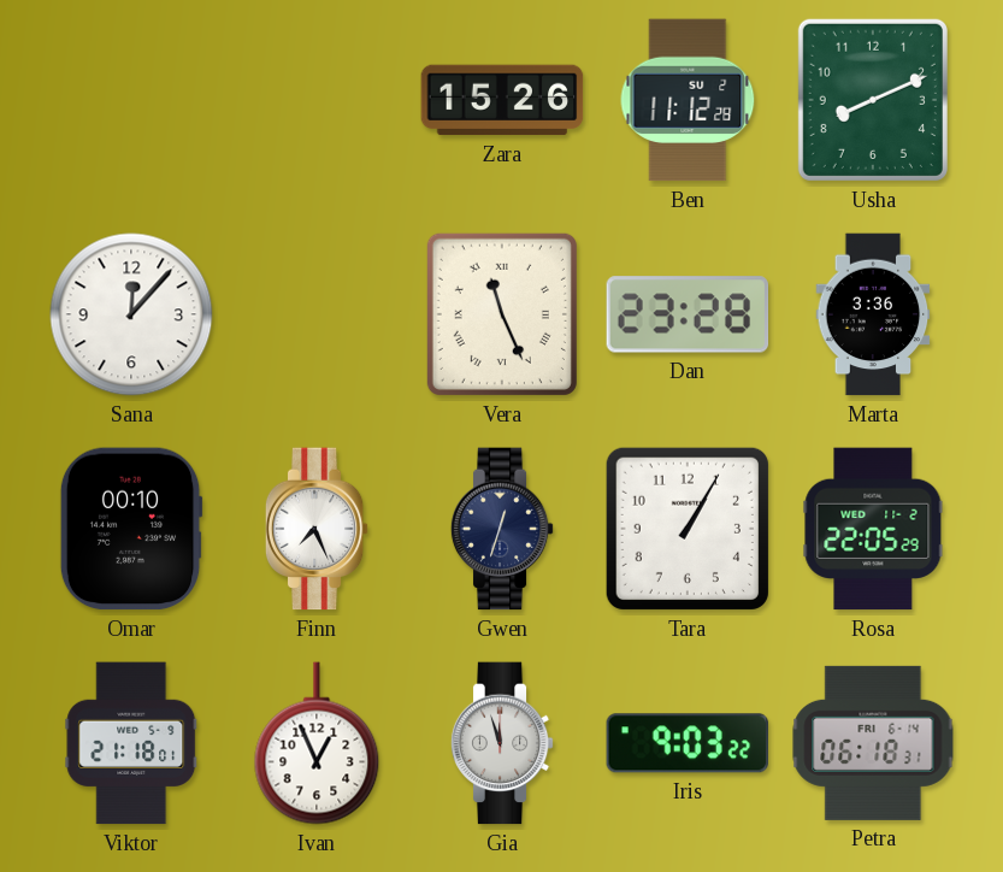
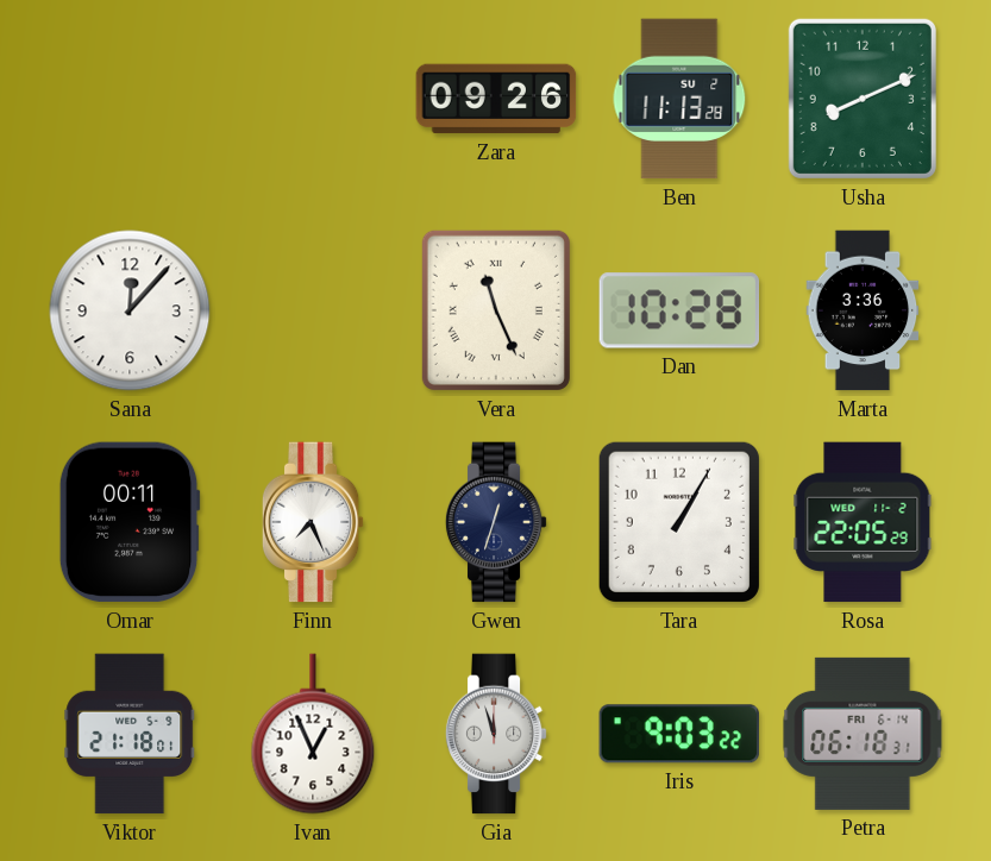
Zara: 15:26 -> 09:26 (496, 99)
Ben: 11:12 -> 11:13 (679, 99)
Dan: 23:28 -> 10:28 (679, 310)
Omar: 00:10 -> 00:11 (130, 522)
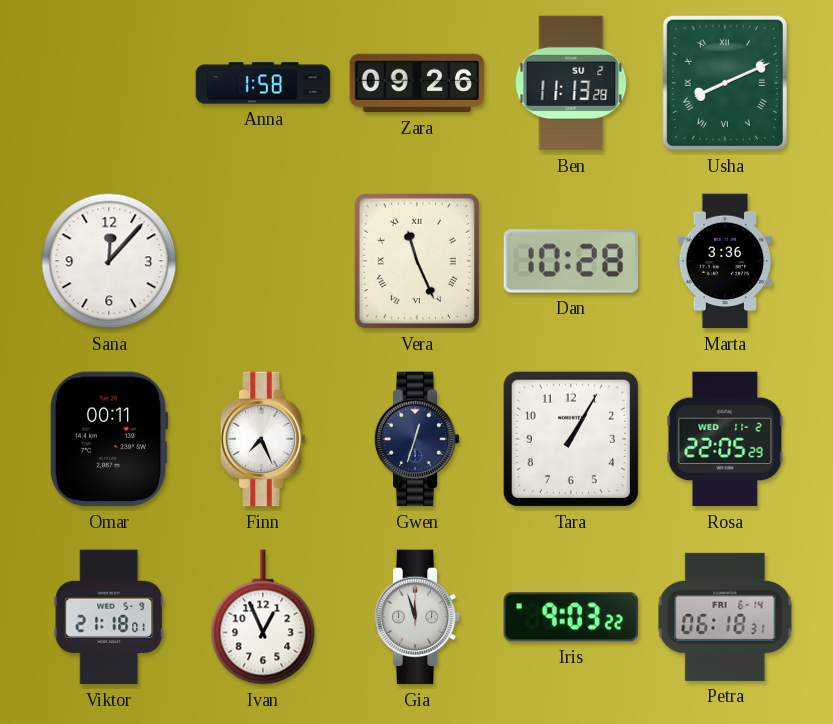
Anna: none -> 1:58 (263, 83)
Usha numerals: Arabic -> Roman (725, 83)
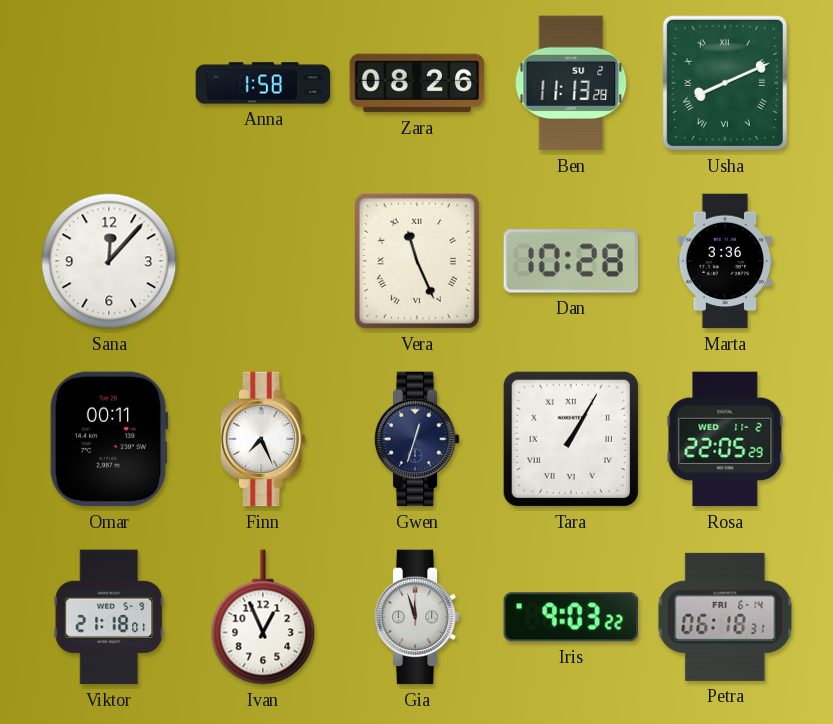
Zara: 09:26 -> 08:26 (417, 83)
Tara numerals: Arabic -> Roman (571, 439)
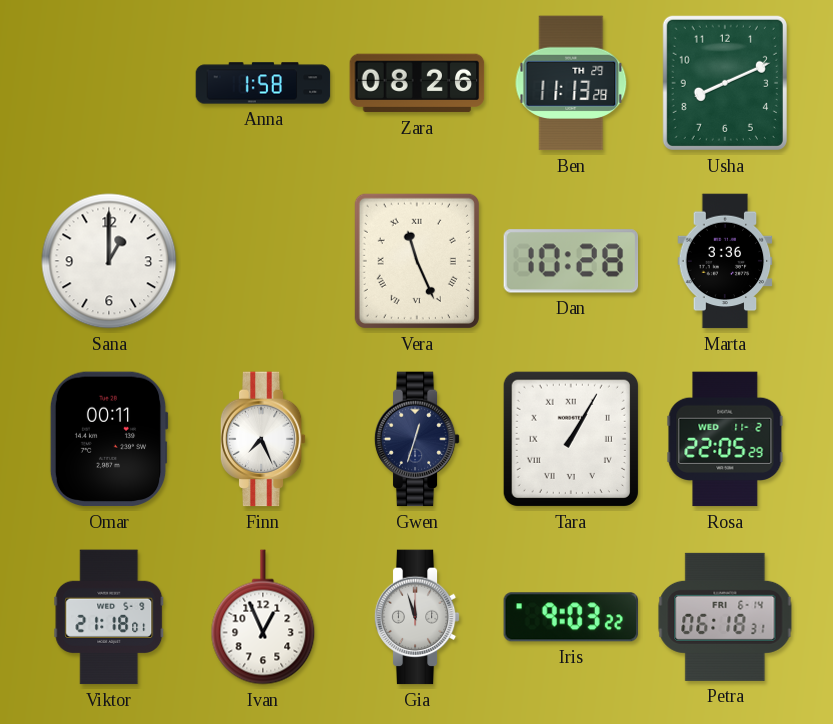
Ben date: SU 2 -> TH 29 (571, 83)
Usha numerals: Roman -> Arabic (725, 83)
Sana: 12:07 -> 1:00 (109, 261)
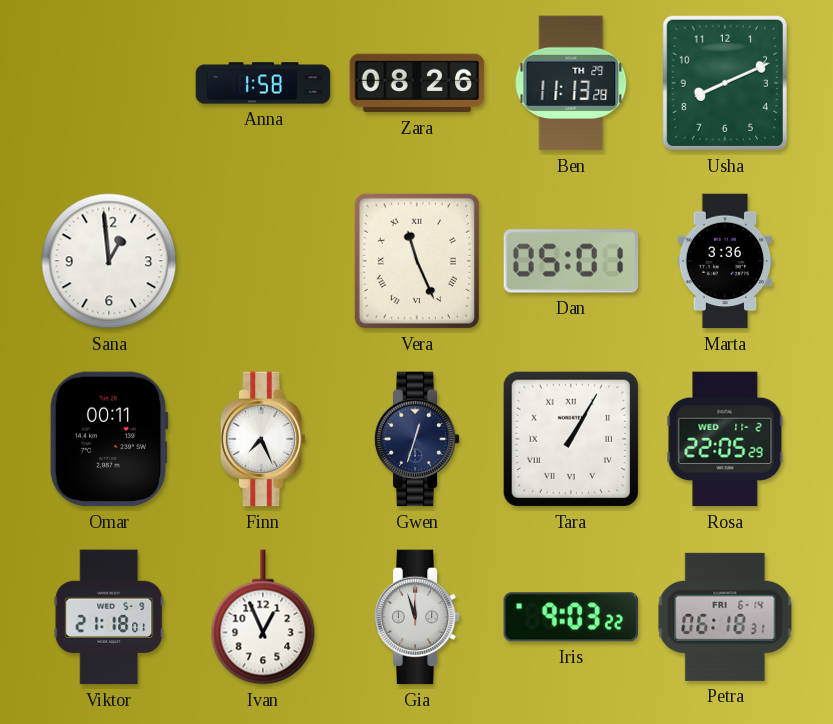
Sana: 1:00 -> 12:59 (109, 261)
Dan: 10:28 -> 05:01 (571, 261)
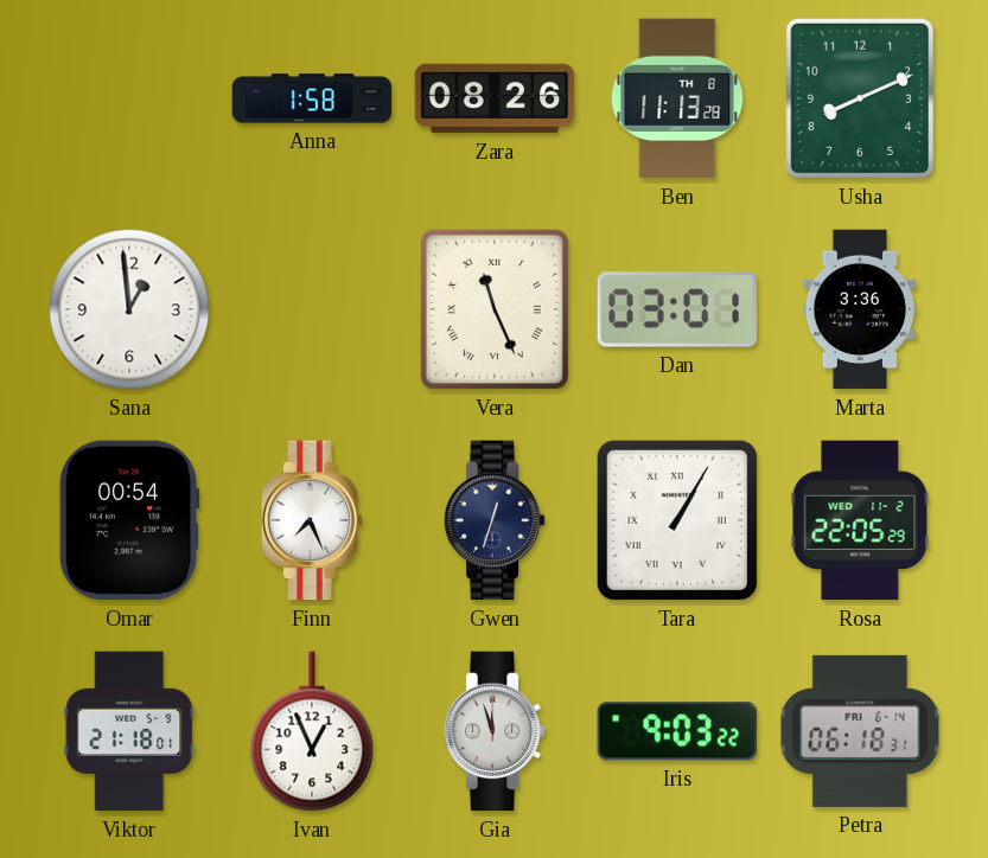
Ben date: TH 29 -> TH 8 (677, 98)
Dan: 05:01 -> 03:01 (677, 309)
Omar: 00:11 -> 00:54 (129, 520)
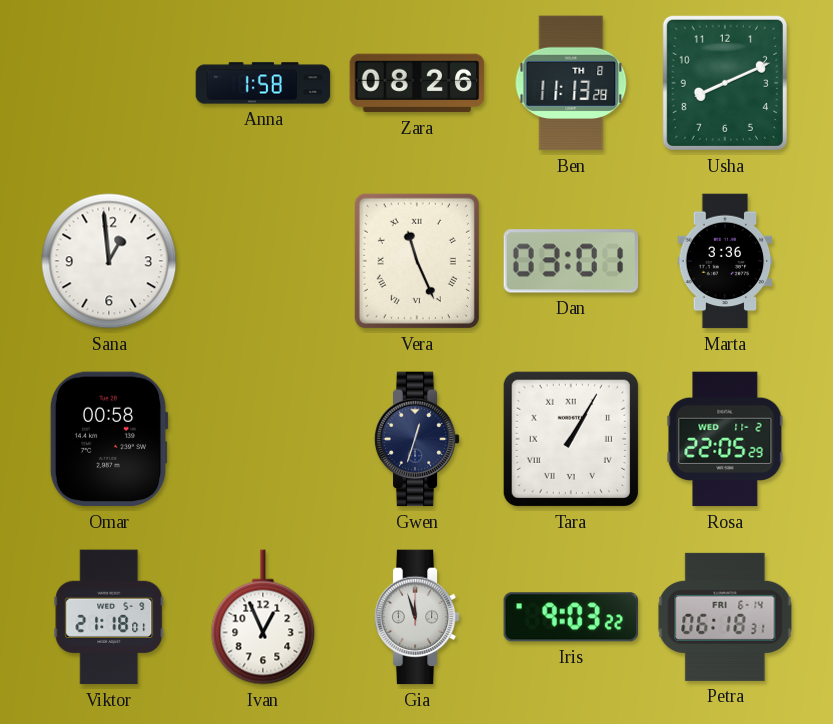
Omar: 00:54 -> 00:58 (109, 439)
Finn: 7:26 -> none (312, 520)
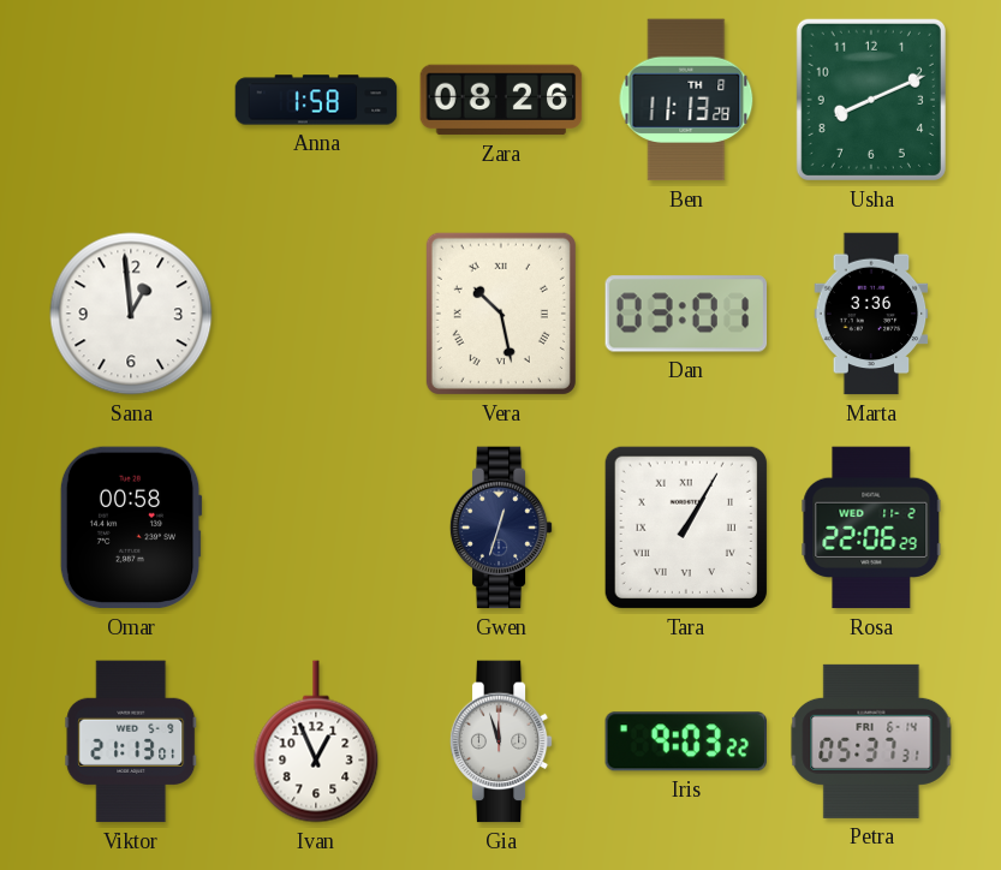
Vera: 11:26 -> 10:28 (501, 314)
Rosa: 22:05 -> 22:06 (871, 528)
Viktor: 21:18 -> 21:13 (131, 741)
Petra: 06:18 -> 05:37 (871, 741)
